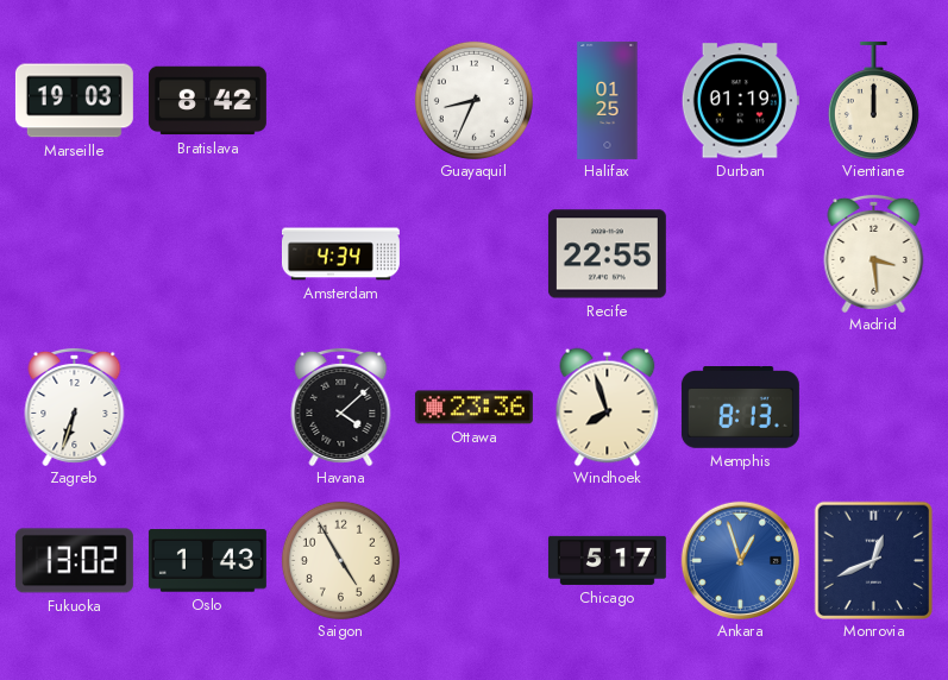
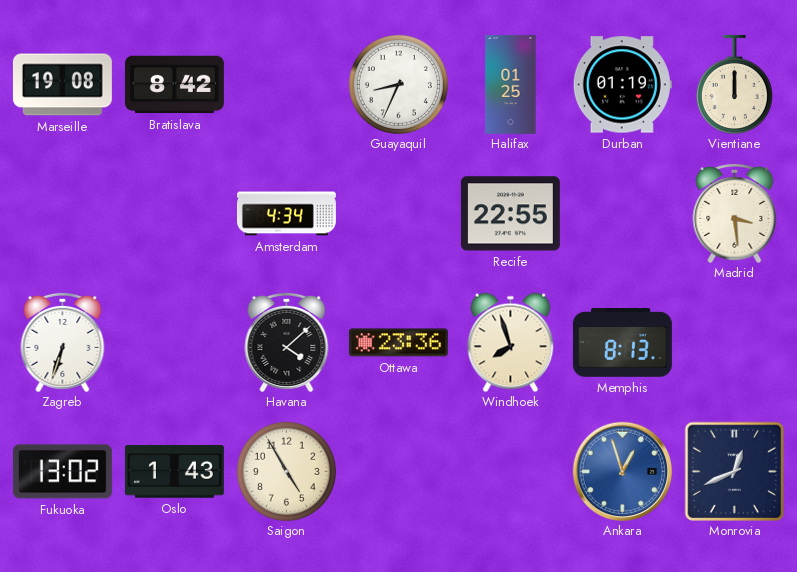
Marseille: 19:03 -> 19:08 (62, 85)
Chicago: 5:17 -> none (607, 560)
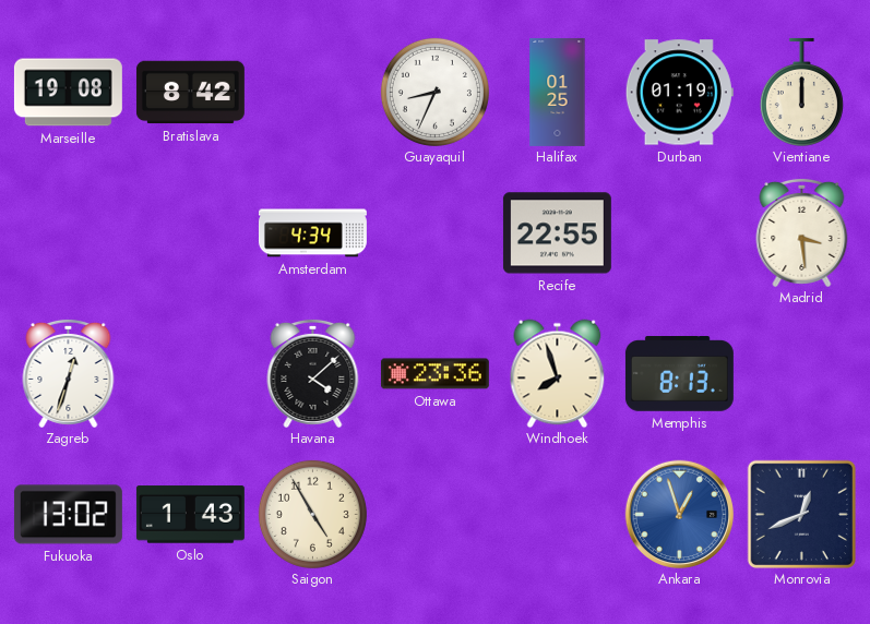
Zagreb: 6:33 -> 12:33 (69, 373)
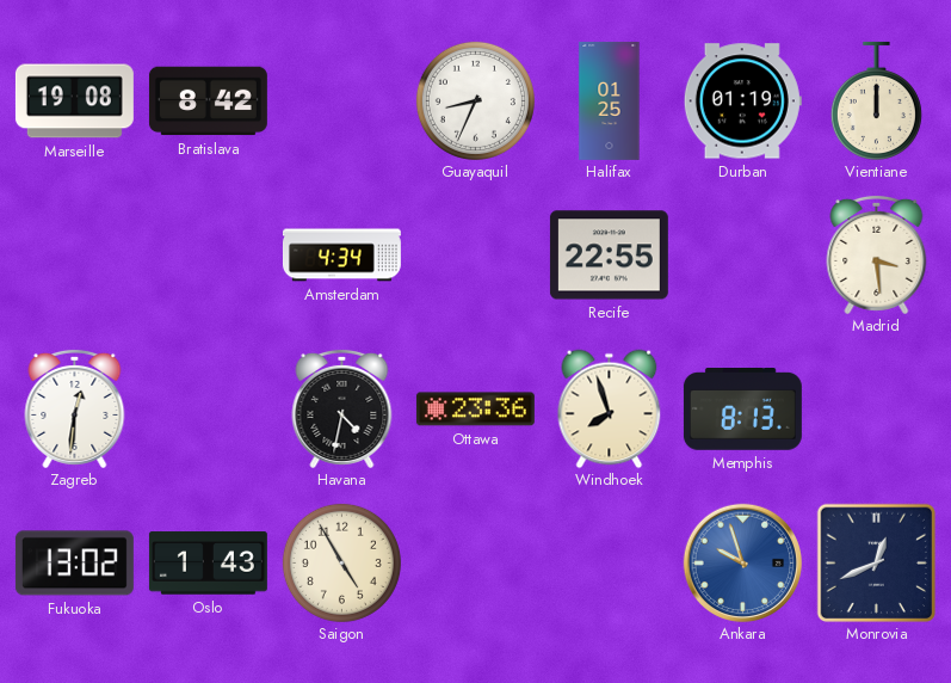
Zagreb: 12:33 -> 12:31 (75, 408)
Havana: 4:08 -> 4:32 (342, 408)
Ankara: 12:57 -> 9:57 (742, 562)
